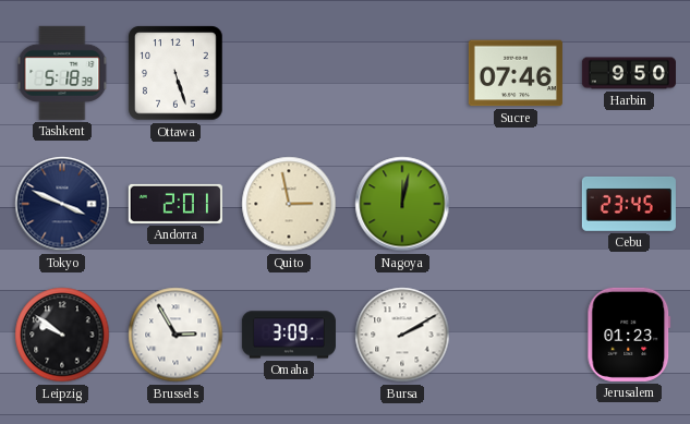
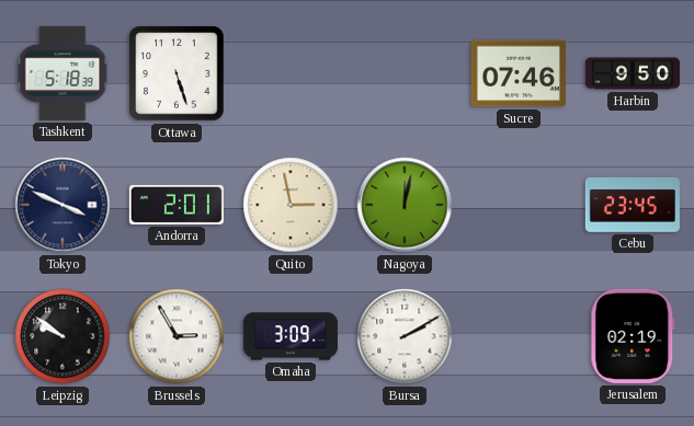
Jerusalem: 01:23 -> 02:19 (633, 336)
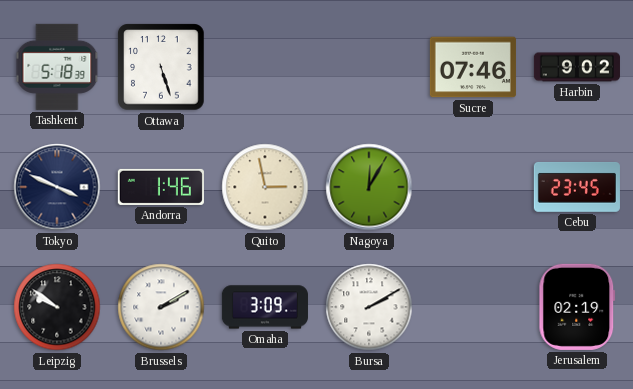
Harbin: 9:50 -> 9:02 (577, 67)
Andorra: 2:01 -> 1:46 (161, 187)
Nagoya: 12:02 -> 12:05 (369, 187)
Brussels: 2:55 -> 2:10 (161, 307)
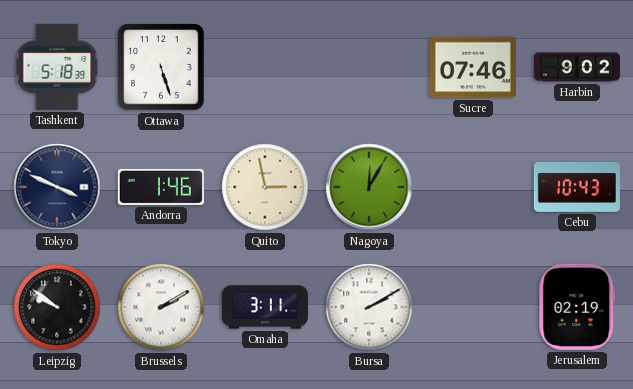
Cebu: 23:45 -> 10:43 (577, 187)
Omaha: 3:09 -> 3:11 (265, 307)
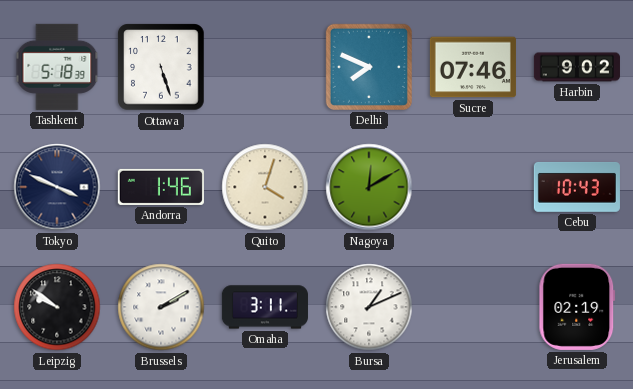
Delhi: none -> 7:49 (369, 67)
Quito: 2:58 -> 4:03 (265, 187)
Nagoya: 12:05 -> 12:10 (369, 187)
Bursa: 2:10 -> 1:11 (369, 307)
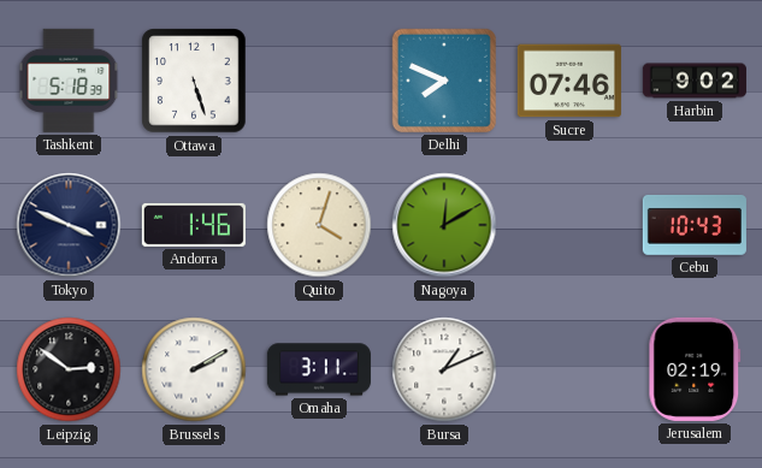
Leipzig: 9:51 -> 2:51 (69, 369)
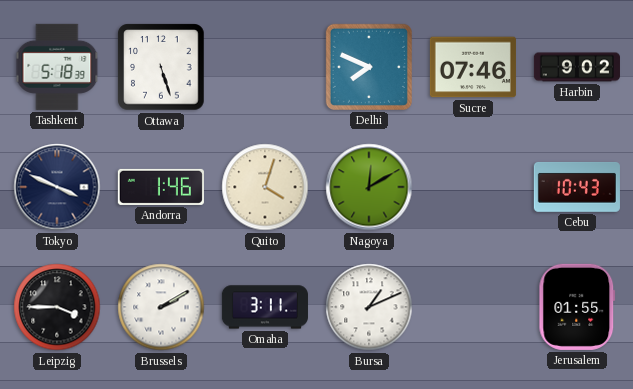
Leipzig: 2:51 -> 3:45 (57, 307)
Jerusalem: 02:19 -> 01:55 (577, 307)
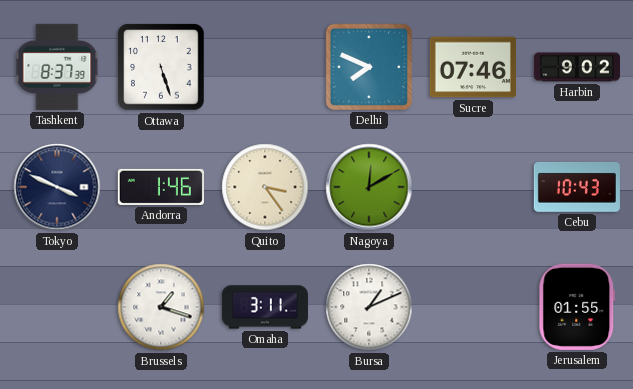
Tashkent: 5:18 -> 8:37 (57, 67)
Quito: 4:03 -> 3:24 (265, 187)
Leipzig: 3:45 -> none (57, 307)
Brussels: 2:10 -> 1:18 (161, 307)
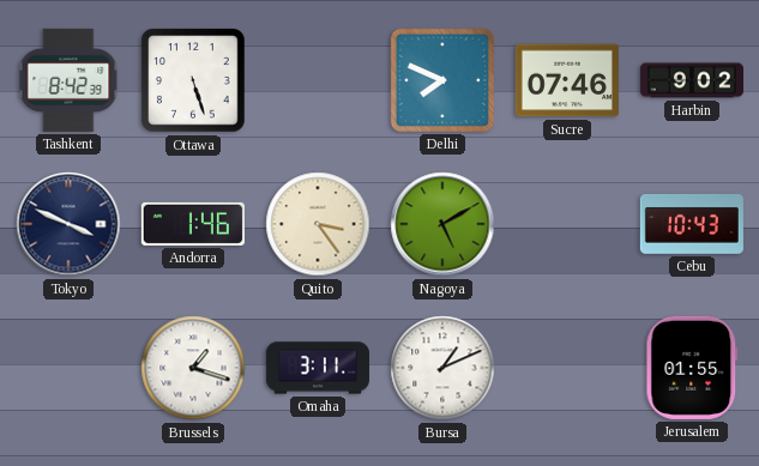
Tashkent: 8:37 -> 8:42 (68, 80)
Nagoya: 12:10 -> 5:10 (442, 224)
